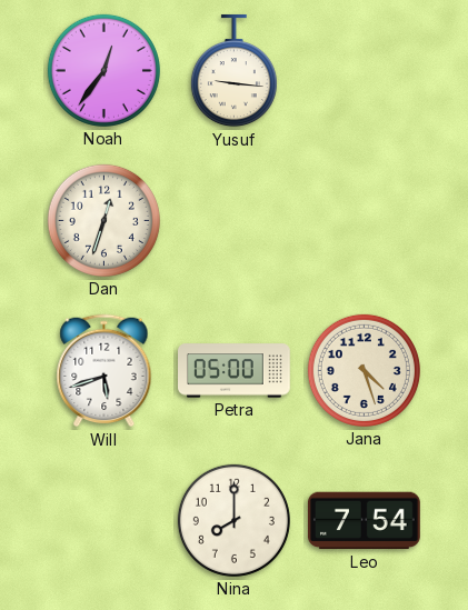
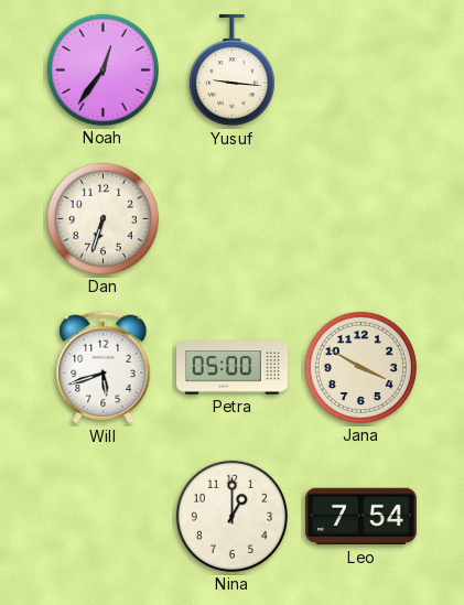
Dan: 12:33 -> 6:33 (102, 218)
Jana: 4:27 -> 3:50 (360, 367)
Nina: 8:00 -> 1:00 (231, 516)
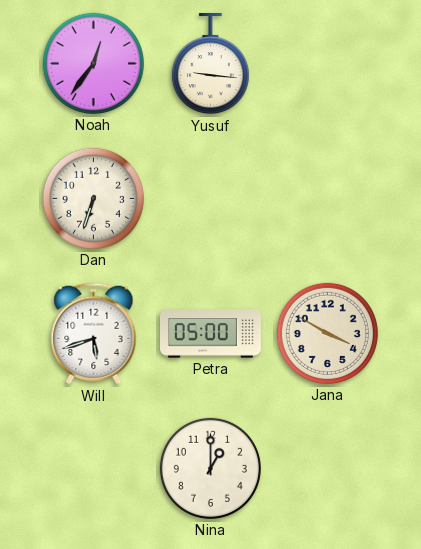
Leo: 7:54 -> none (360, 517)
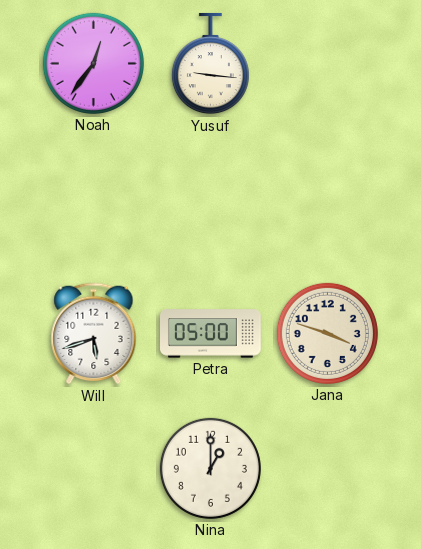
Dan: 6:33 -> none (93, 198)
Jana: 3:50 -> 3:48 (327, 333)
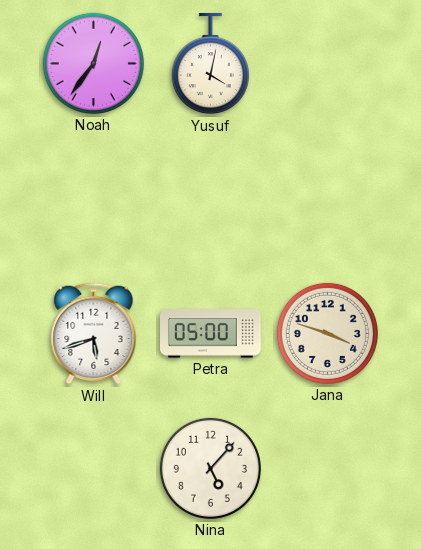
Yusuf: 9:16 -> 4:02 (210, 64)
Nina: 1:00 -> 5:07 (210, 468)
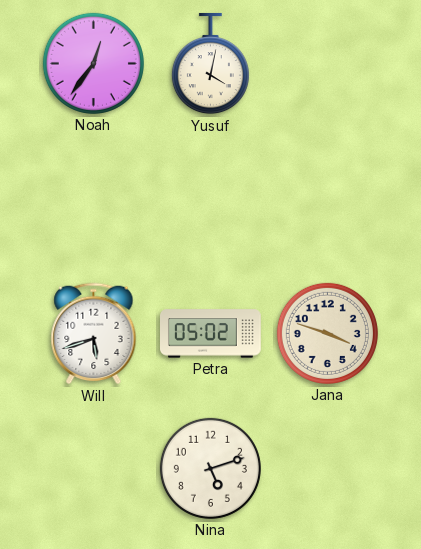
Petra: 05:00 -> 05:02 (211, 334)
Nina: 5:07 -> 5:12 (210, 468)
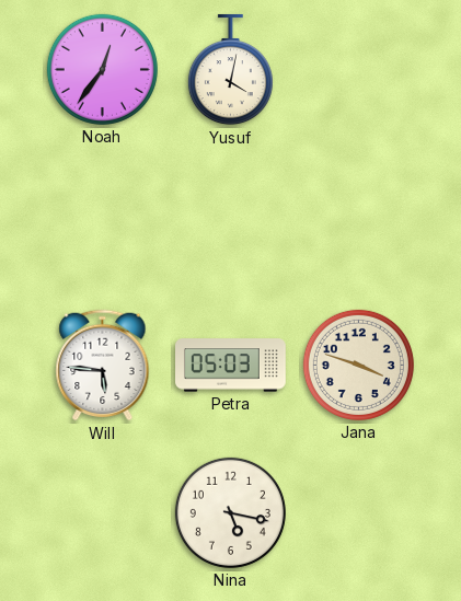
Will: 5:42 -> 5:46 (103, 366)
Petra: 05:02 -> 05:03 (231, 366)
Nina: 5:12 -> 5:17 (230, 512)
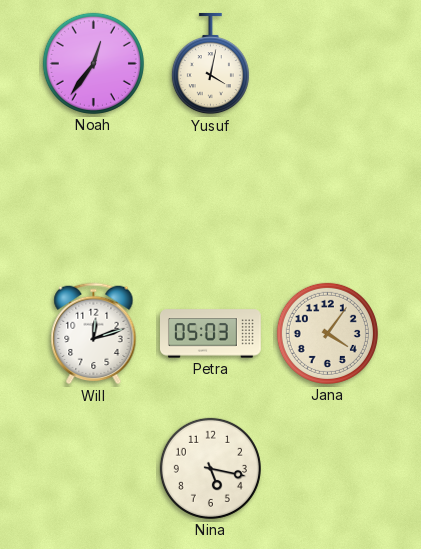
Will: 5:46 -> 12:12 (94, 334)
Jana: 3:48 -> 4:06 (327, 333)
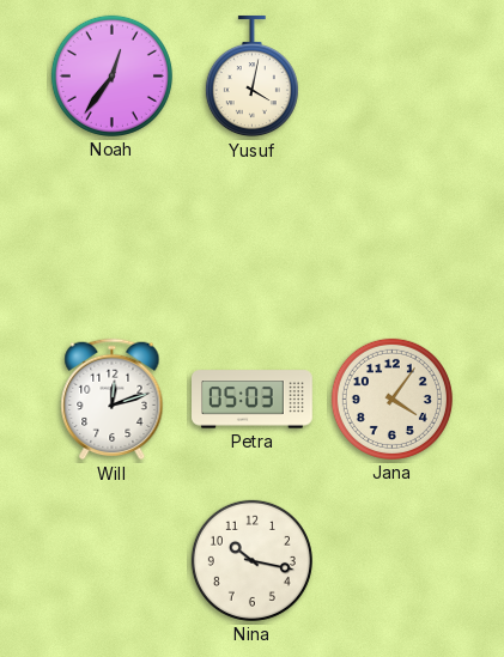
Nina: 5:17 -> 10:17 (251, 560)
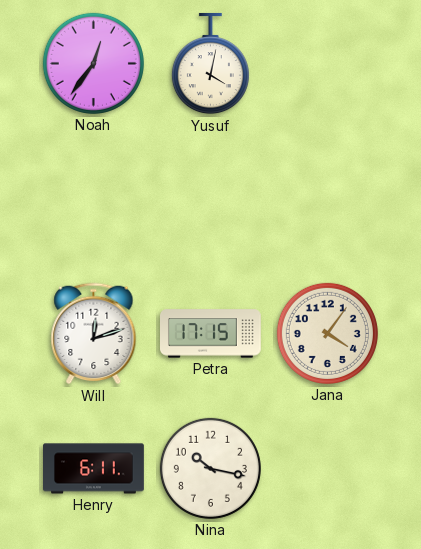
Petra: 05:03 -> 17:15 (211, 334)
Henry: none -> 6:11 (94, 469)
